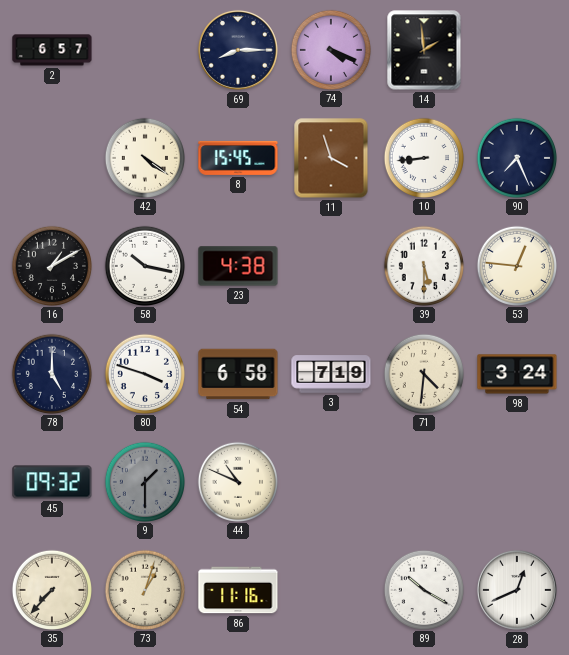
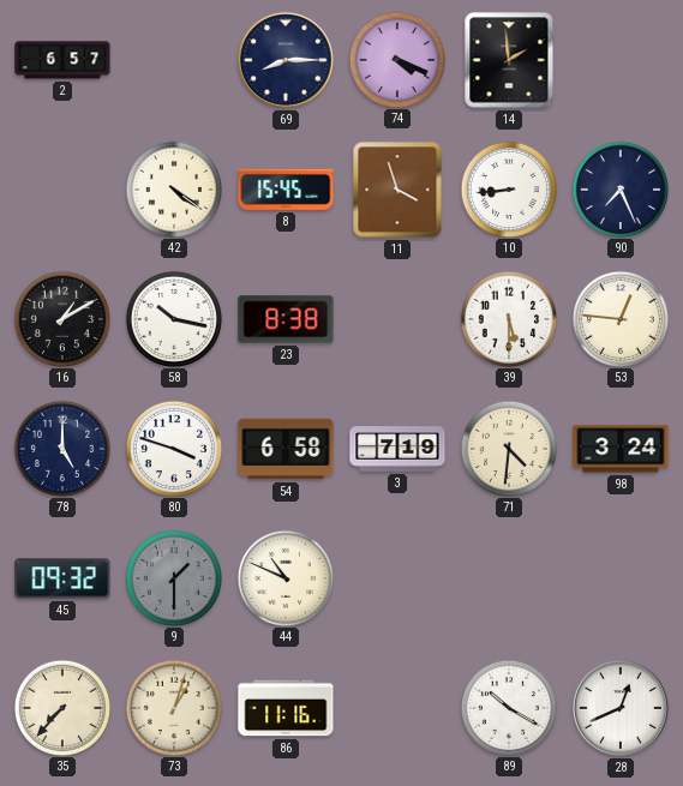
23: 4:38 -> 8:38 (286, 319)
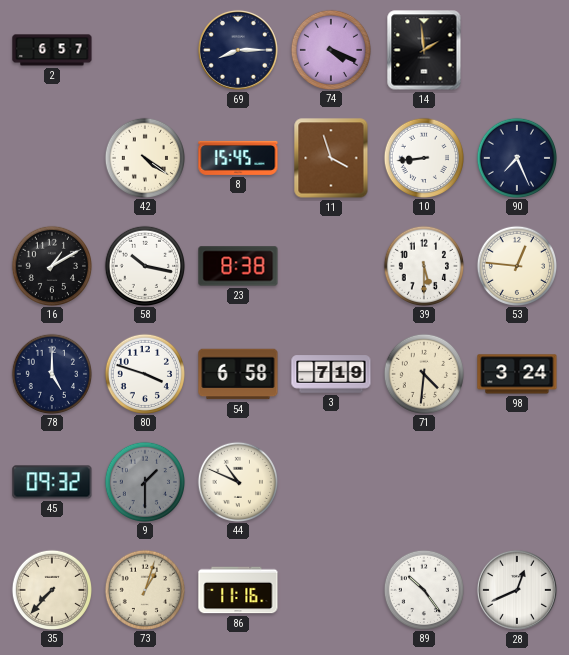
89: 10:20 -> 10:24 (423, 589)
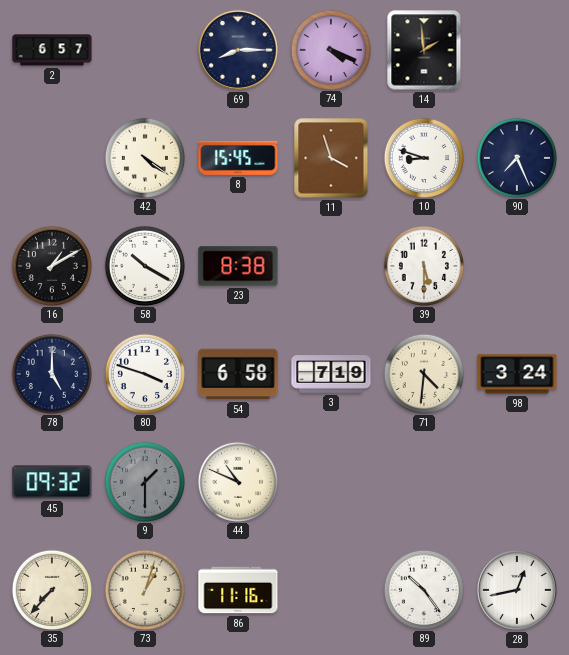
10: 8:44 -> 8:48 (423, 157)
58: 10:17 -> 10:20 (144, 265)
53: 12:46 -> none (516, 265)
28: 12:41 -> 12:43 (517, 590)
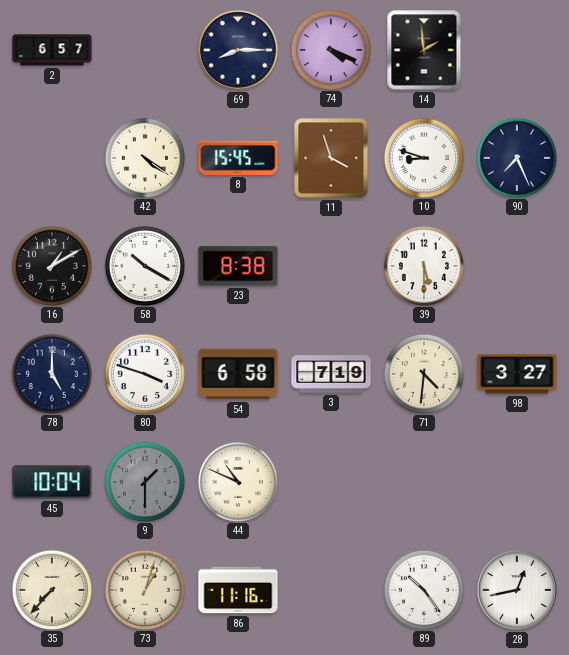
98: 3:24 -> 3:27 (517, 374)
45: 09:32 -> 10:04 (52, 482)
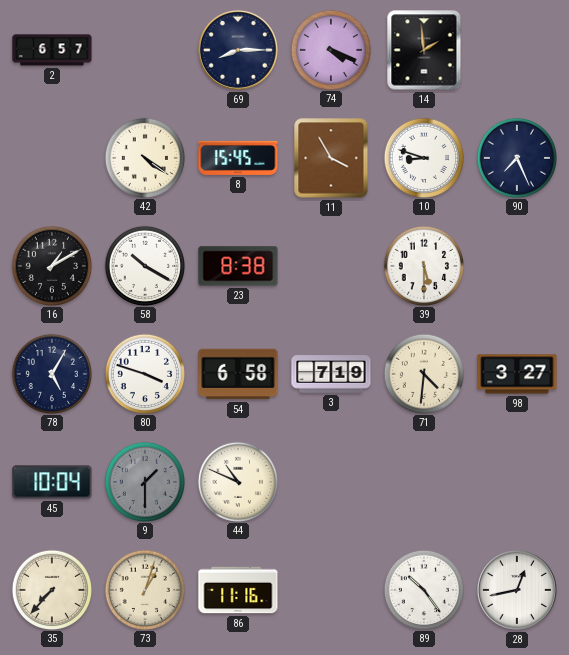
11: 3:57 -> 3:55 (331, 158)
78: 5:00 -> 5:05 (51, 373)
